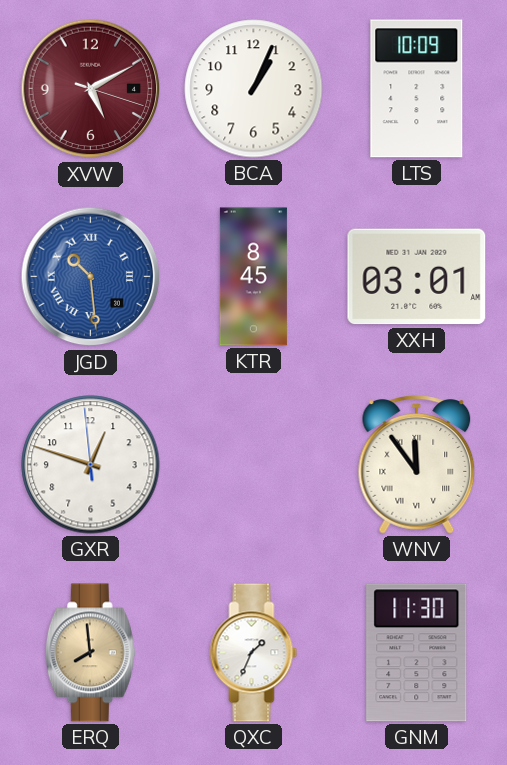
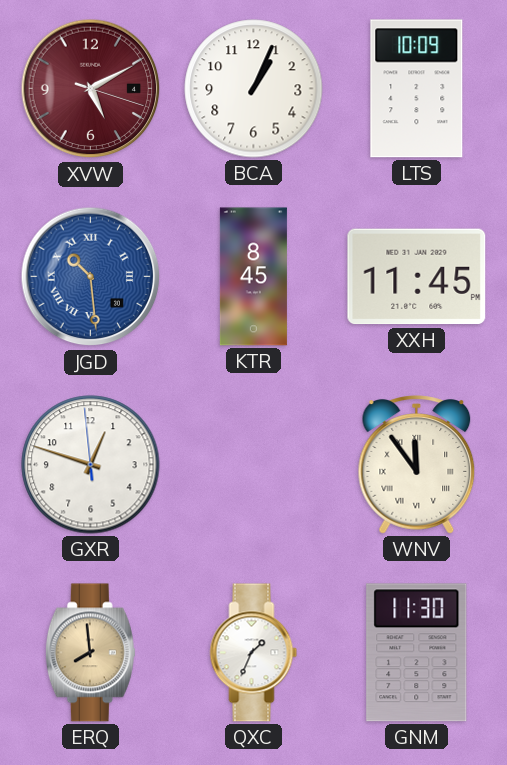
XXH: 03:01 -> 11:45 (417, 277)
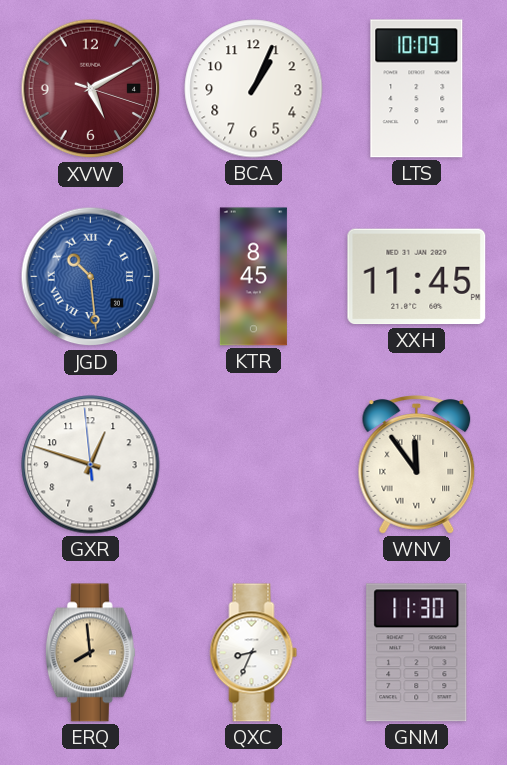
QXC: 1:34 -> 8:34 (254, 653)
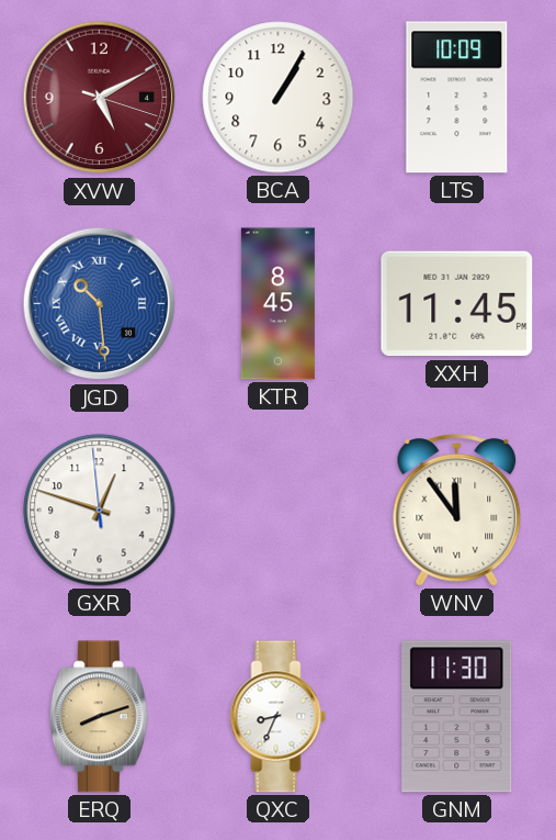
BCA: 1:04 -> 1:05 (279, 98)
ERQ: 7:59 -> 8:12 (99, 717)
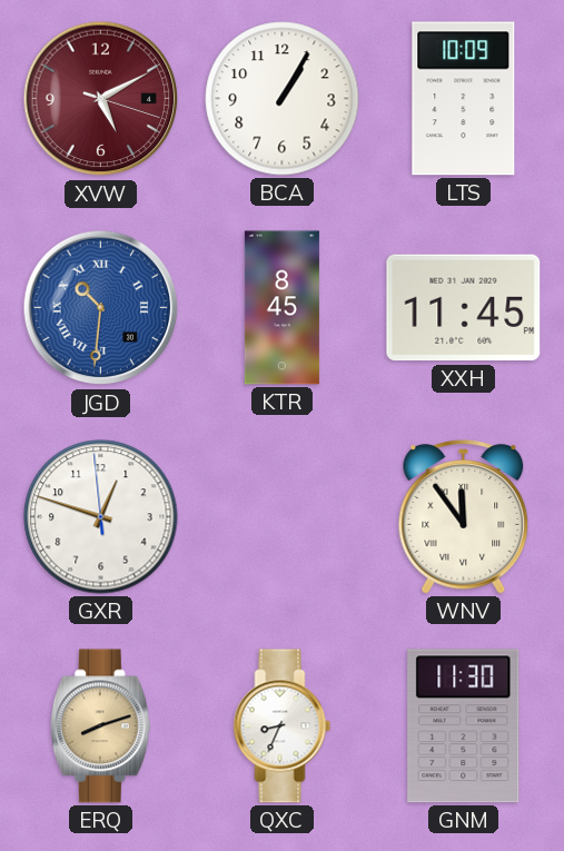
JGD: 10:29 -> 10:31 (101, 308)
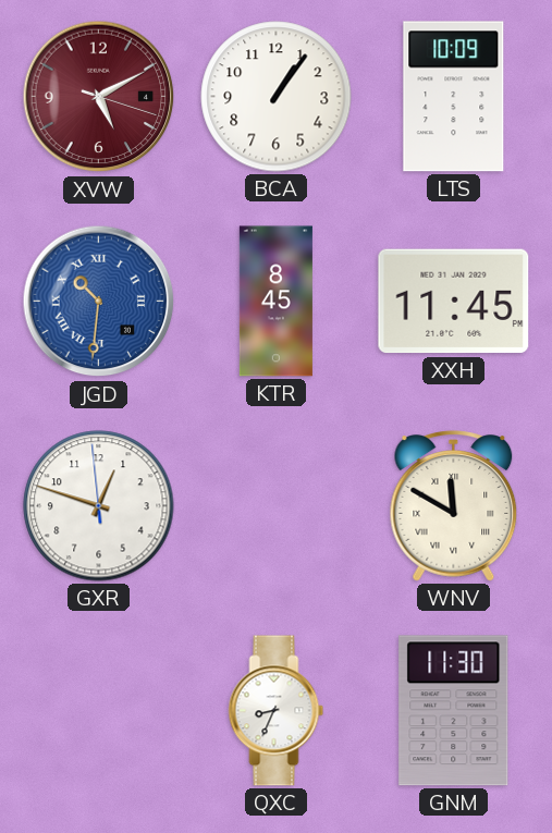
BCA: 1:05 -> 1:06 (277, 97)
WNV: 11:54 -> 11:50 (454, 506)
ERQ: 8:12 -> none (100, 726)
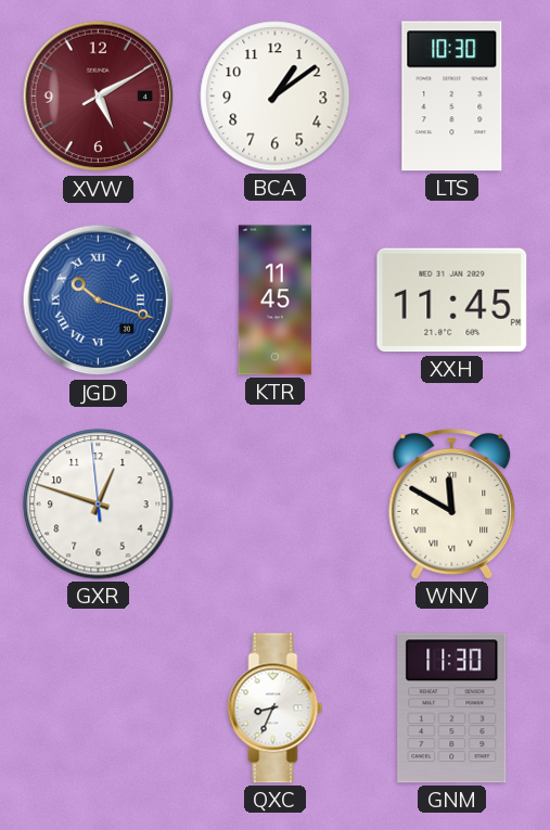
XVW: 5:10:18 -> 5:10:10 (99, 97)
BCA: 1:06 -> 1:09 (276, 97)
LTS: 10:09 -> 10:30 (452, 97)
JGD: 10:31 -> 10:18 (99, 301)
KTR: 8:45 -> 11:45 (274, 301)
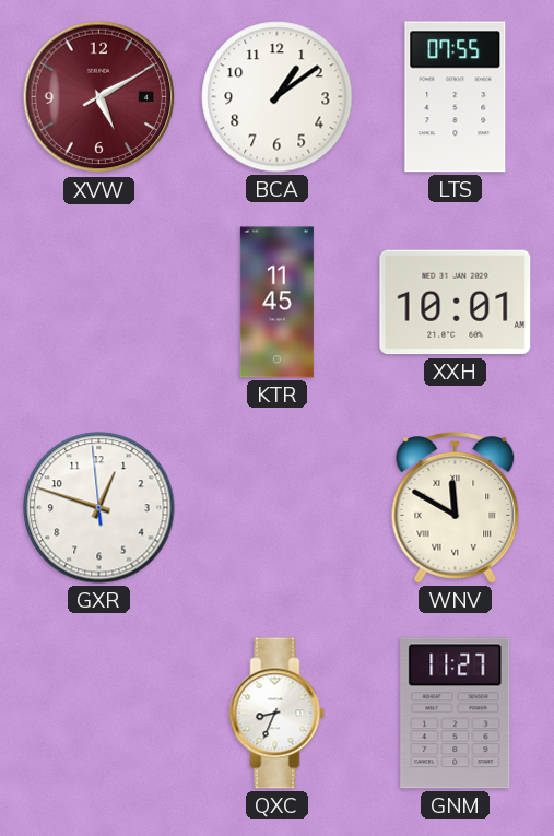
LTS: 10:30 -> 07:55 (456, 97)
JGD: 10:18 -> none (99, 301)
XXH: 11:45 -> 10:01 (456, 303)
GNM: 11:30 -> 11:27 (456, 714)
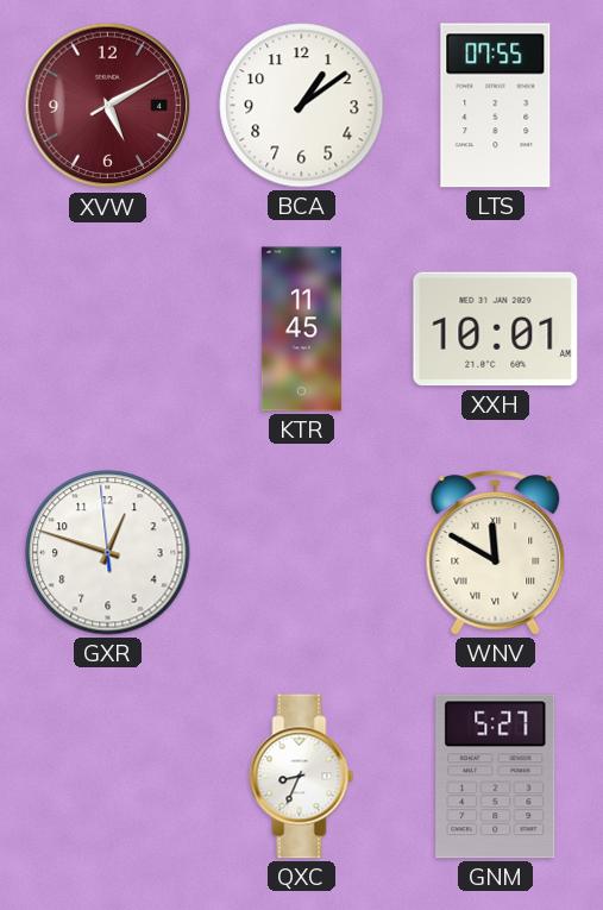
GNM: 11:27 -> 5:27 (496, 777)
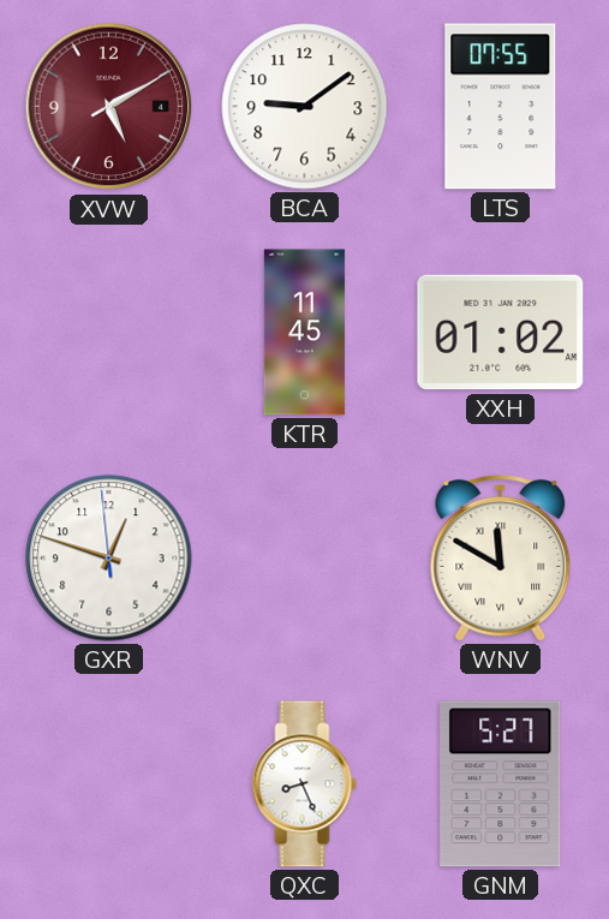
BCA: 1:09 -> 9:09 (305, 107)
XXH: 10:01 -> 01:02 (501, 333)
QXC: 8:34 -> 8:26 (305, 784)
